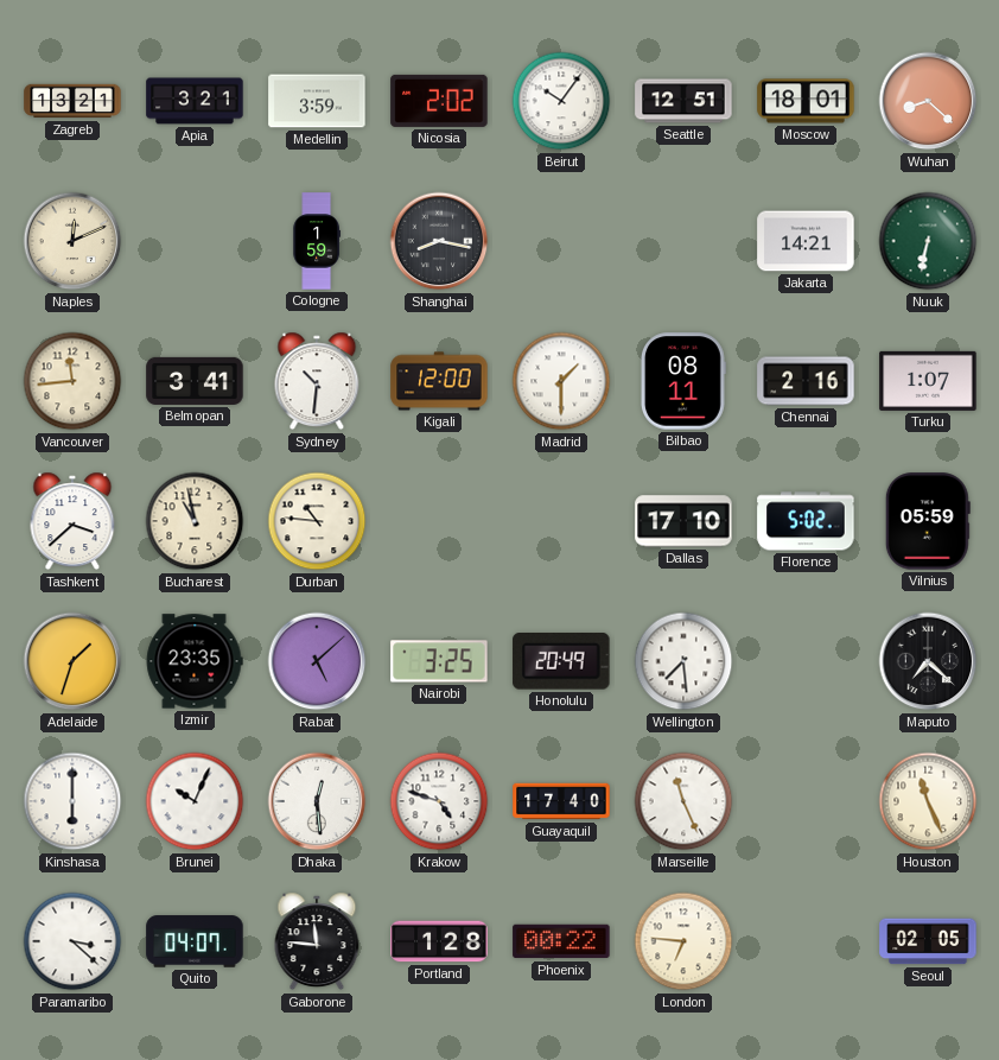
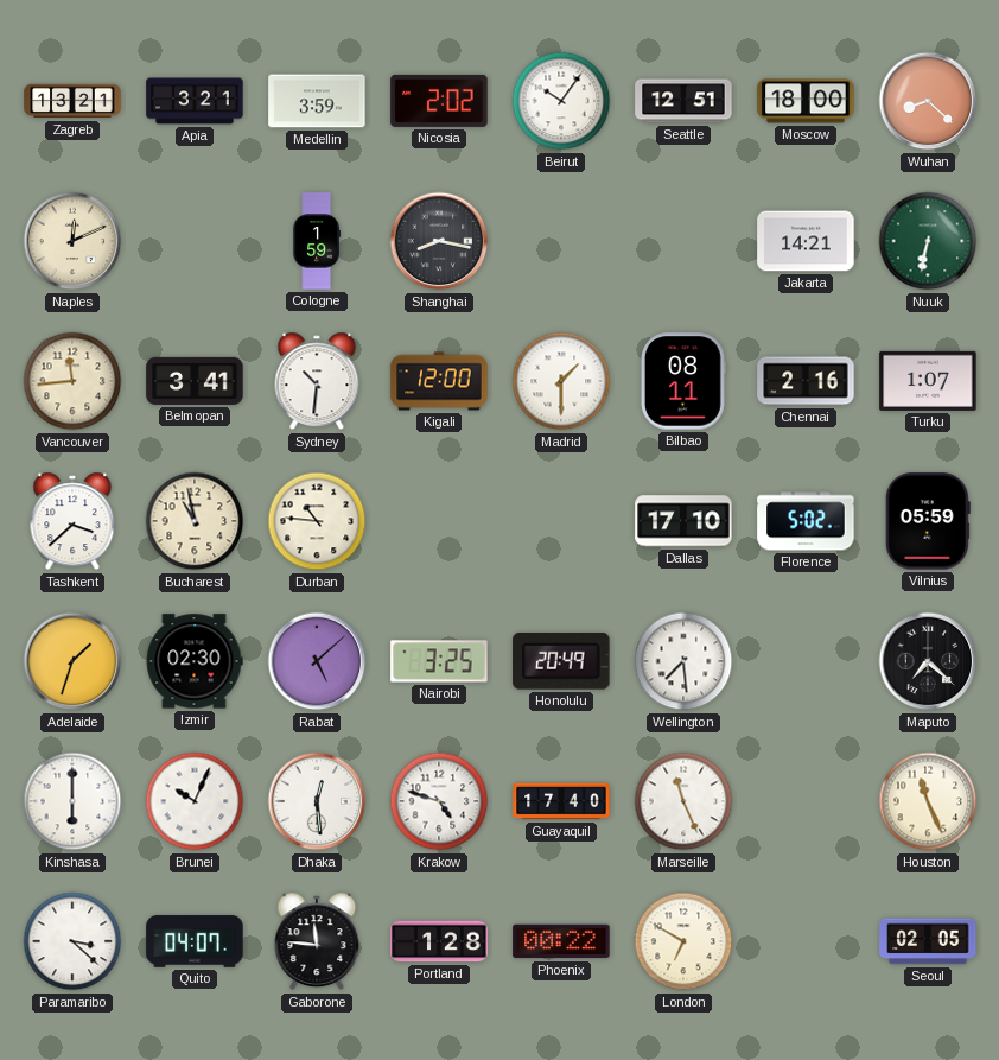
Moscow: 18:01 -> 18:00 (806, 101)
Izmir: 23:35 -> 02:30 (195, 661)
London: 6:46 -> 6:50 (683, 941)
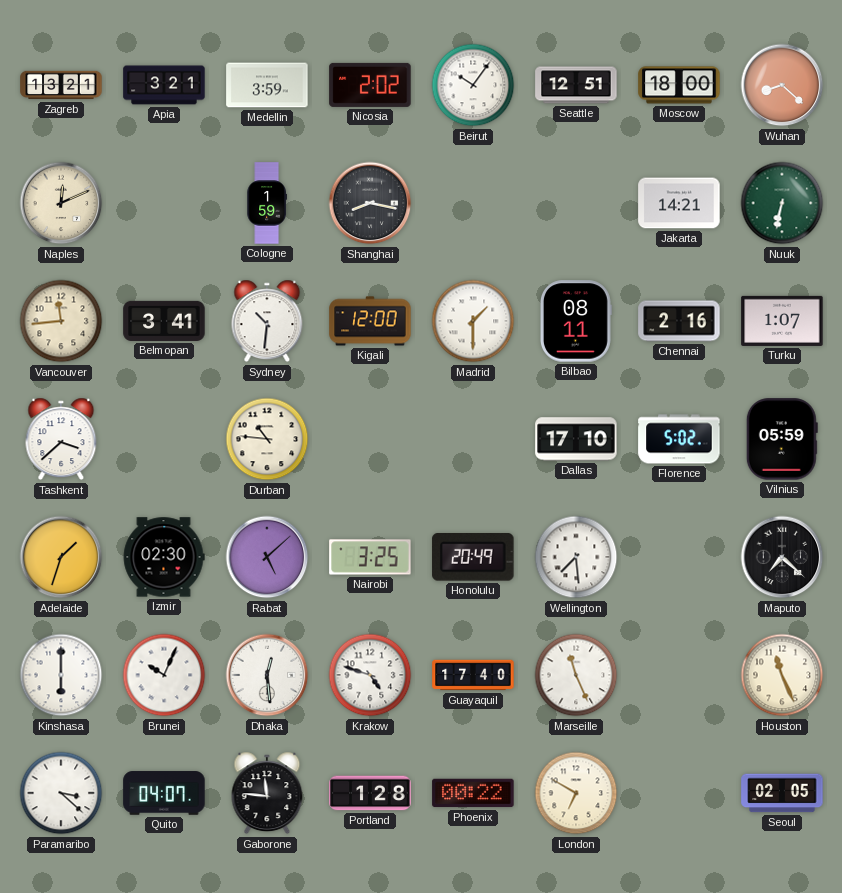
Bucharest: 10:58 -> none (195, 521)
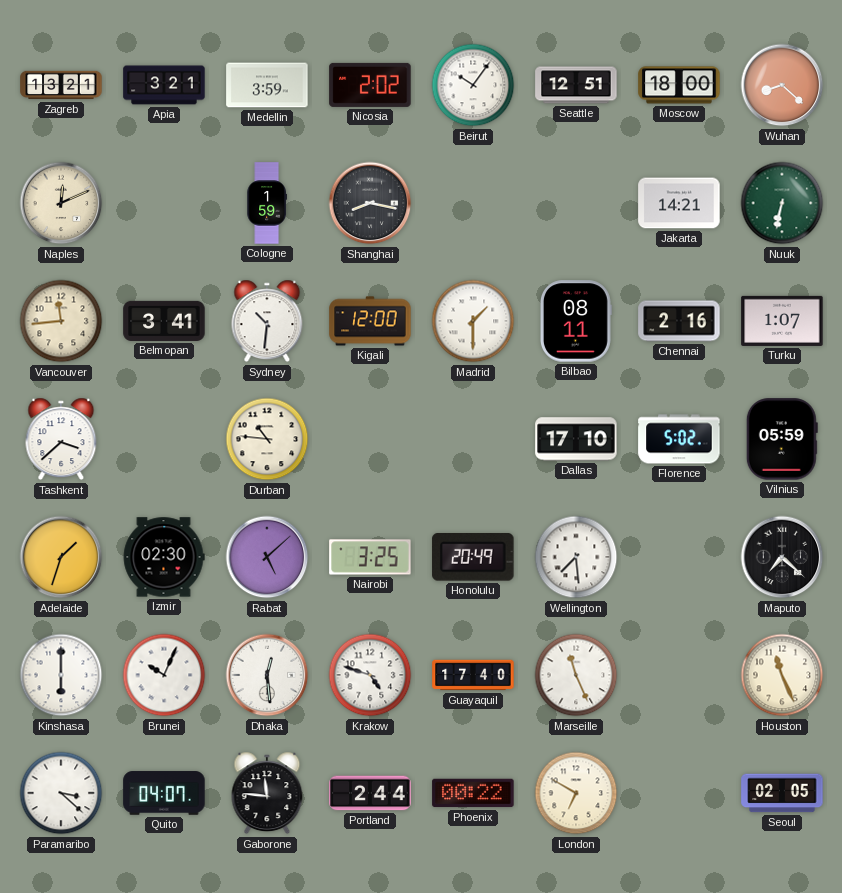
Portland: 1:28 -> 2:44 (370, 793)
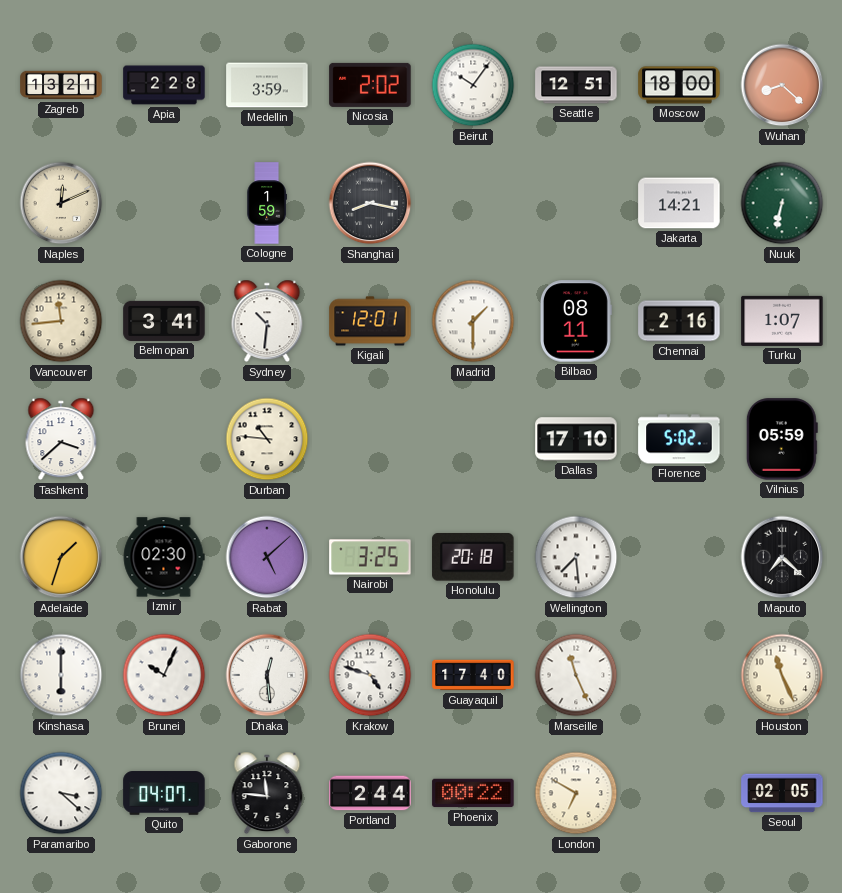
Apia: 3:21 -> 2:28 (164, 85)
Kigali: 12:00 -> 12:01 (370, 321)
Honolulu: 20:49 -> 20:18 (473, 557)
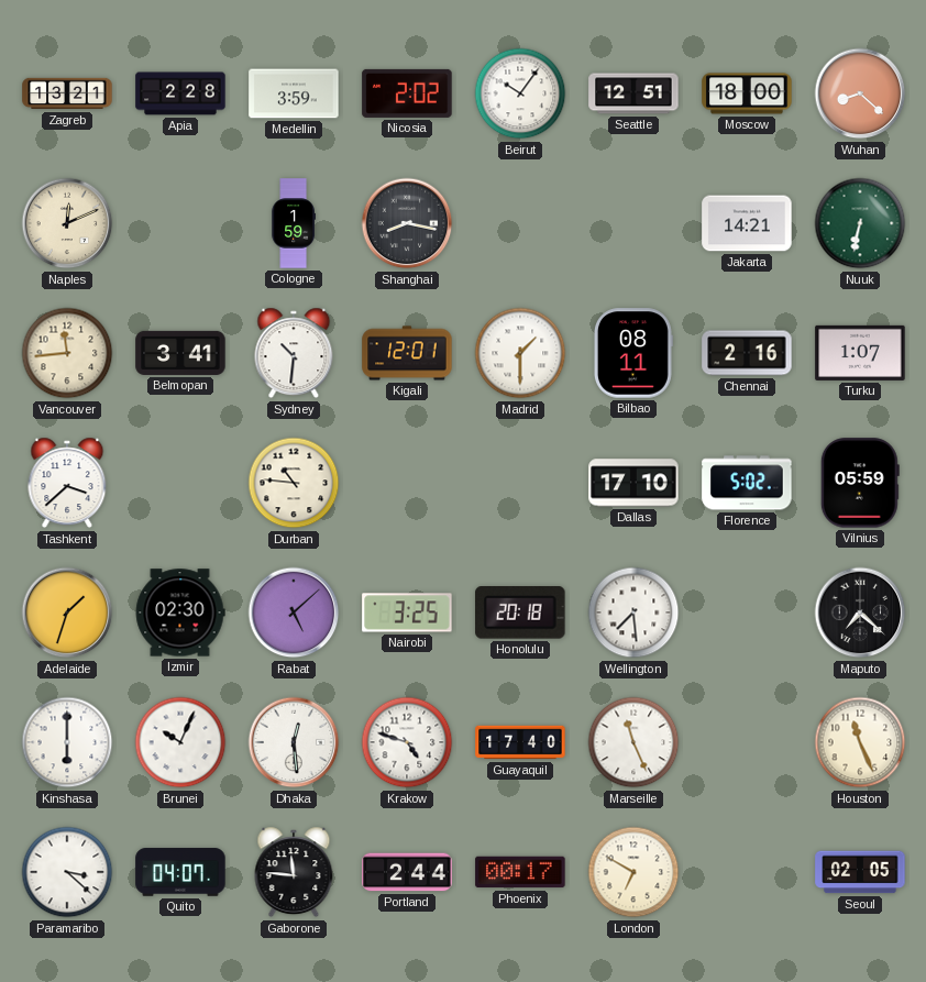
Phoenix: 00:22 -> 00:17 (520, 872)
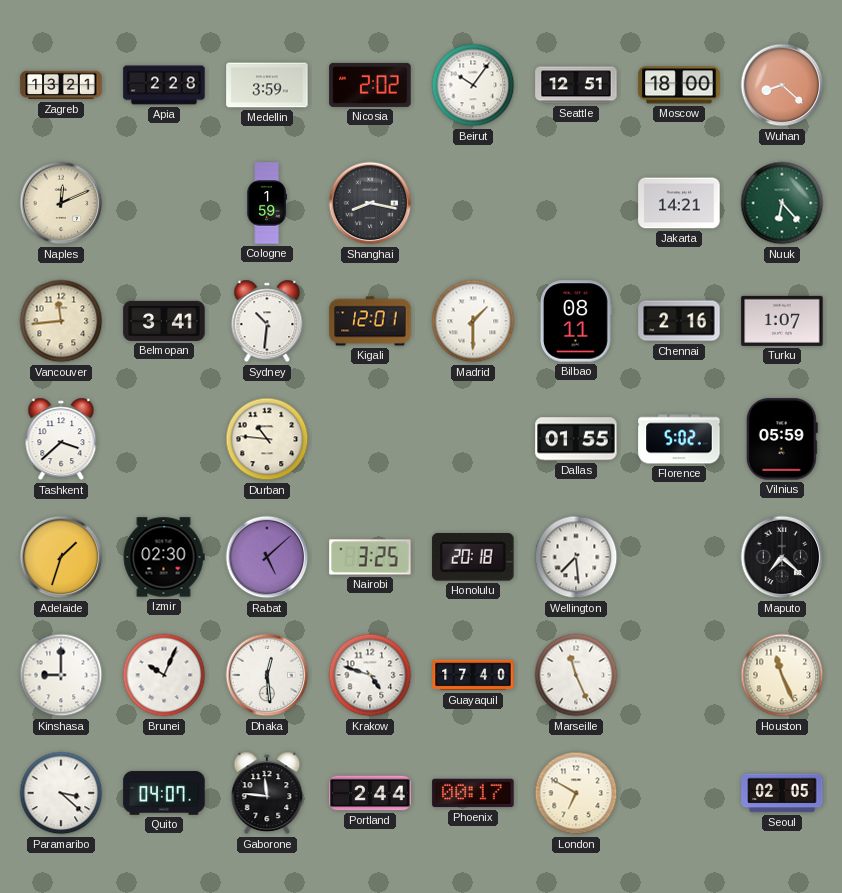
Nuuk: 6:32 -> 6:23 (782, 203)
Dallas: 17:10 -> 01:55 (576, 439)
Kinshasa: 6:00 -> 9:00 (61, 675)
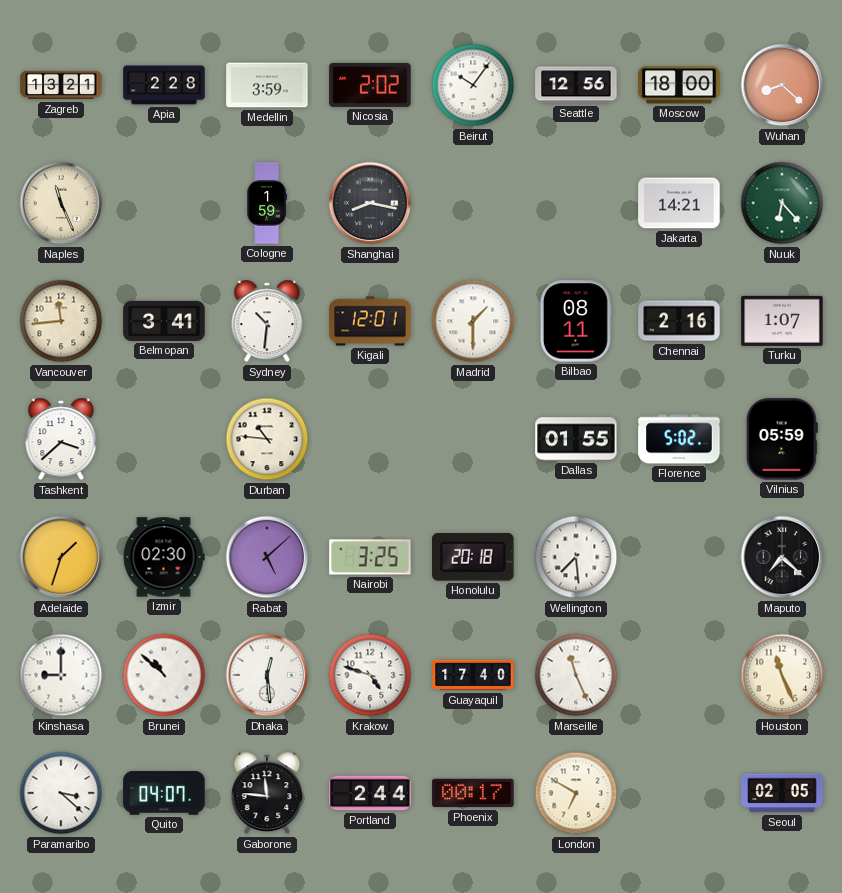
Seattle: 12:51 -> 12:56 (576, 85)
Naples: 12:11 -> 11:26 (61, 203)
Brunei: 10:04 -> 10:52 (164, 675)
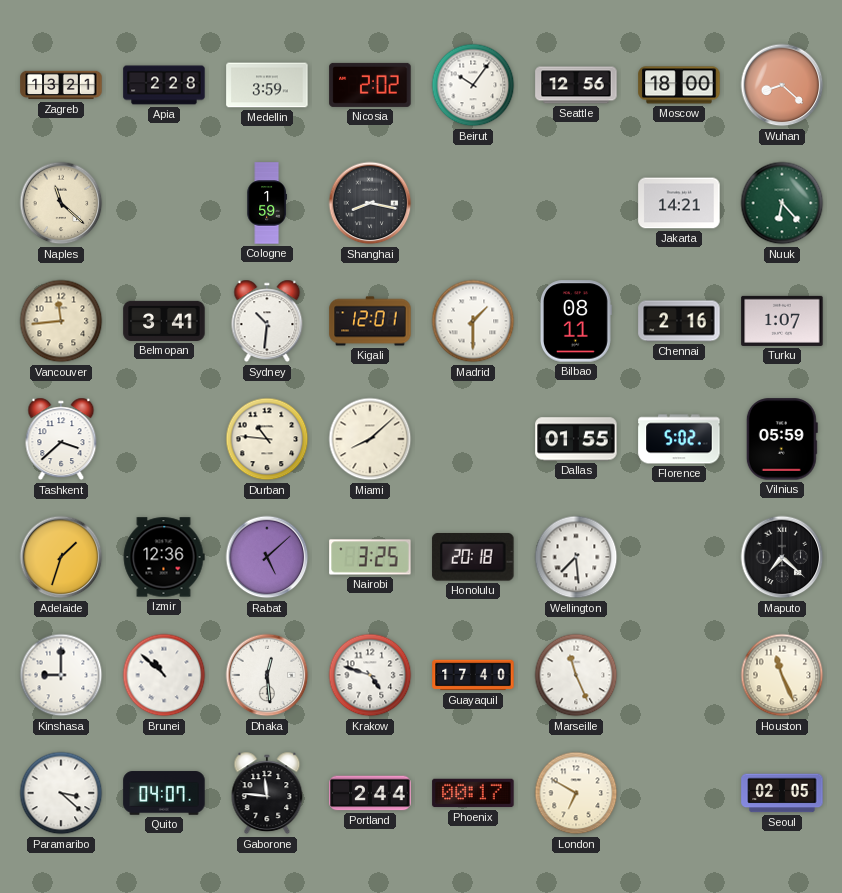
Naples: 11:26 -> 11:22 (61, 203)
Miami: none -> 8:08 (370, 439)
Izmir: 02:30 -> 12:36 (164, 557)
